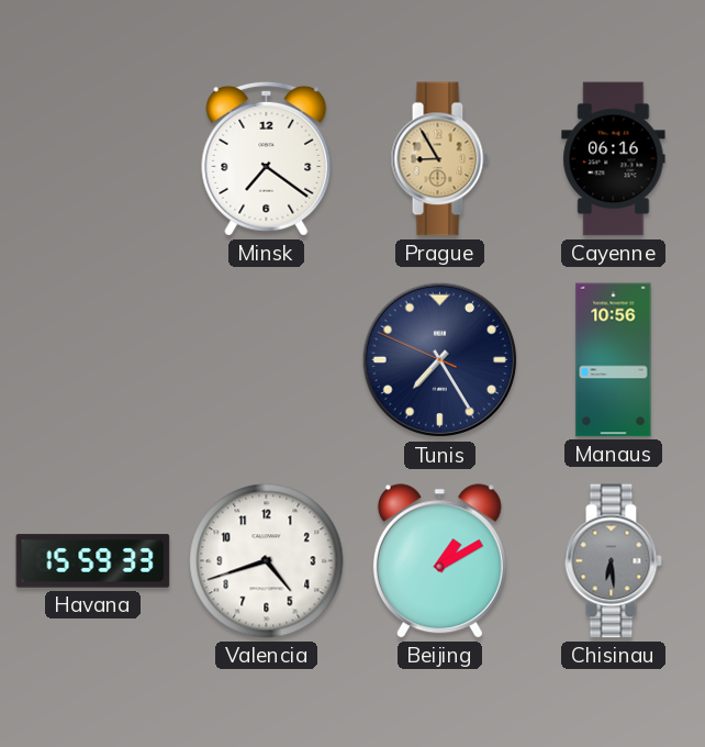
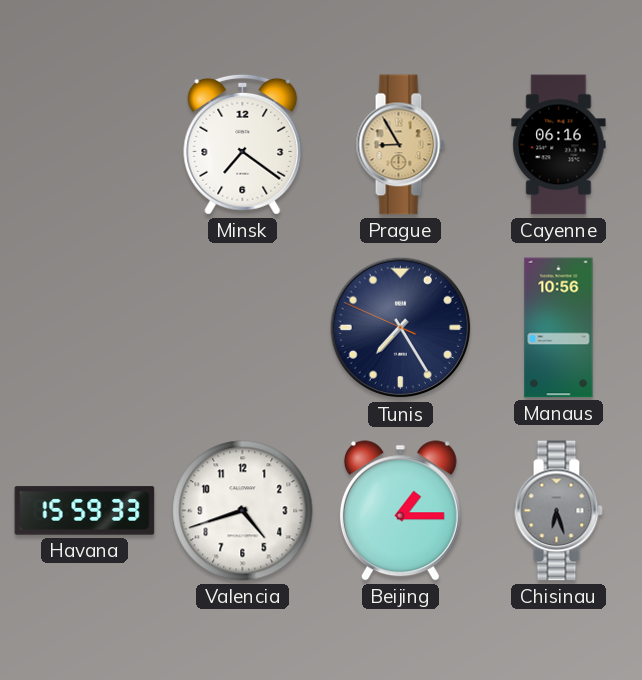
Beijing: 1:10 -> 1:15 (400, 511)
Chisinau: 6:29 -> 6:27 (558, 511)
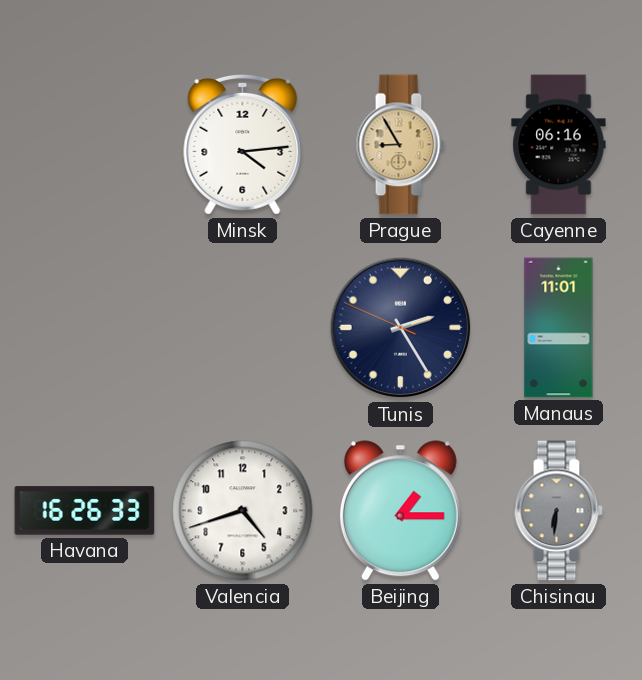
Minsk: 7:21 -> 4:14 (243, 144)
Tunis: 7:24 -> 2:24 (401, 328)
Manaus: 10:56 -> 11:01 (559, 328)
Havana: 15:59 -> 16:26 (85, 511)
Chisinau: 6:27 -> 6:31 (558, 511)
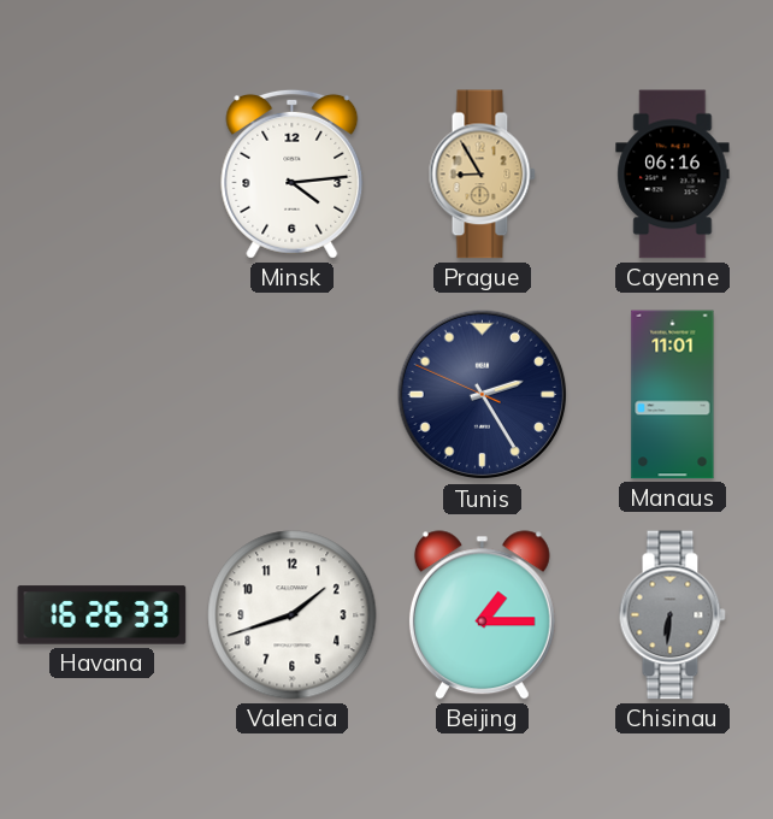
Valencia: 4:42 -> 1:42 (293, 615)
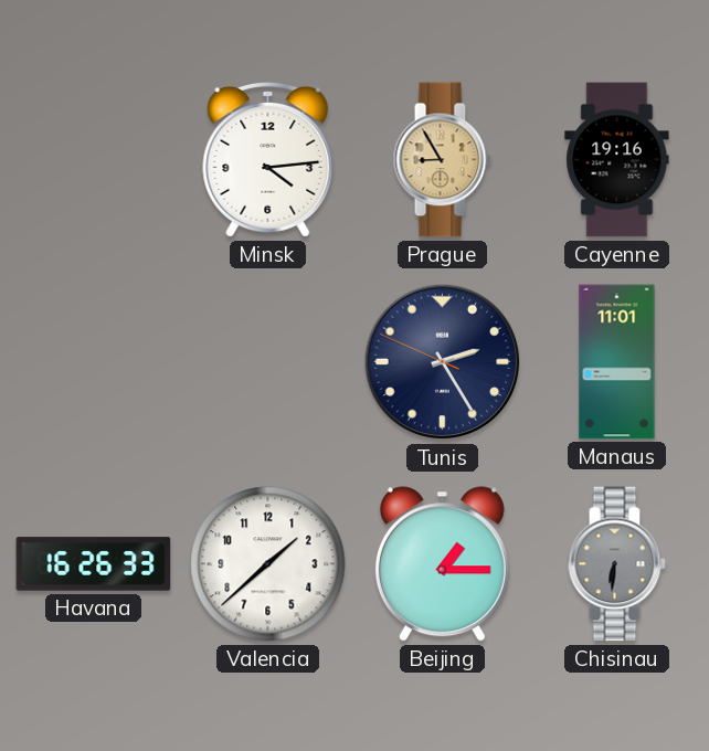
Cayenne: 06:16 -> 19:16 (617, 160)
Valencia: 1:42 -> 1:38 (268, 564)
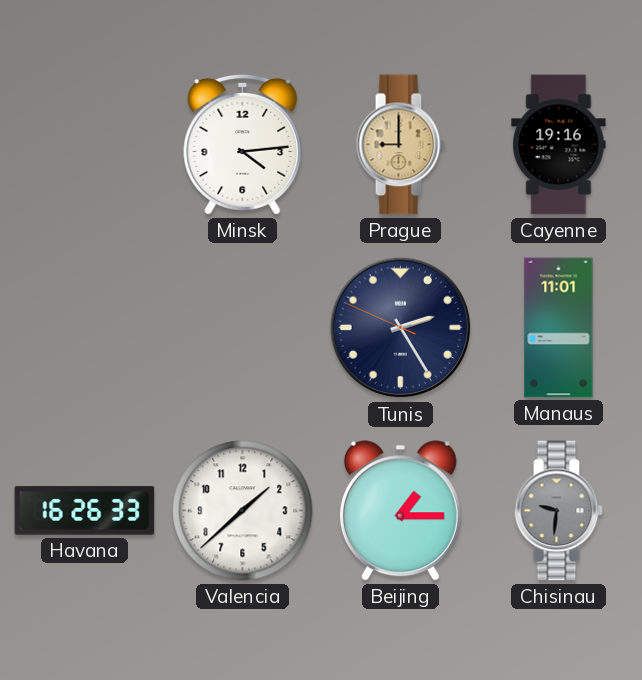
Prague: 8:55 -> 9:00 (400, 145)
Chisinau: 6:31 -> 9:31 (558, 511)
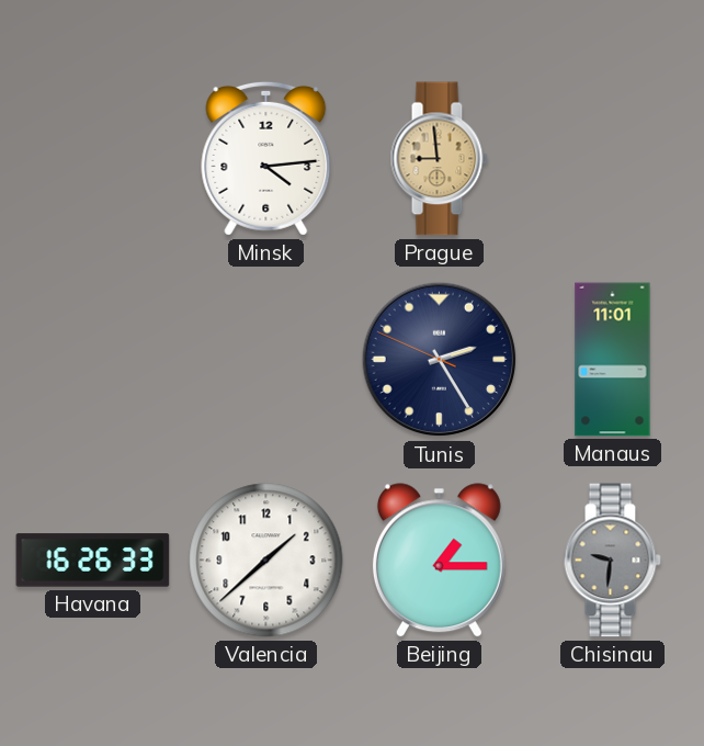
Prague: 9:00 -> 8:59 (439, 159)
Cayenne: 19:16 -> none (559, 145)
